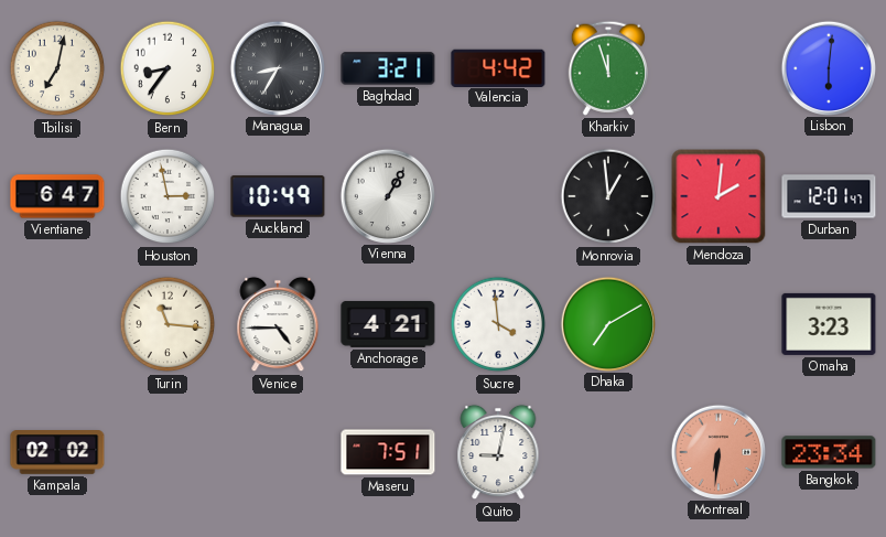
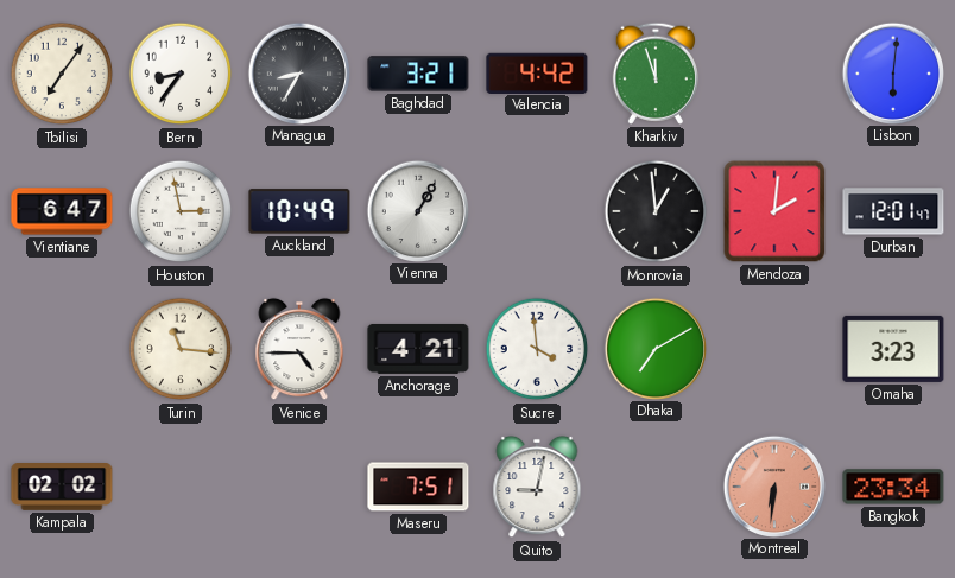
Tbilisi: 7:02 -> 7:06 (62, 74)
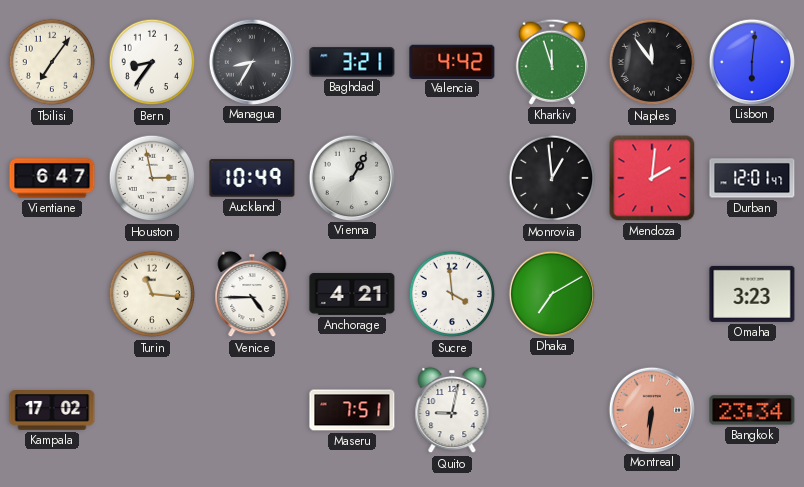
Naples: none -> 11:54 (652, 62)
Kampala: 02:02 -> 17:02 (52, 411)
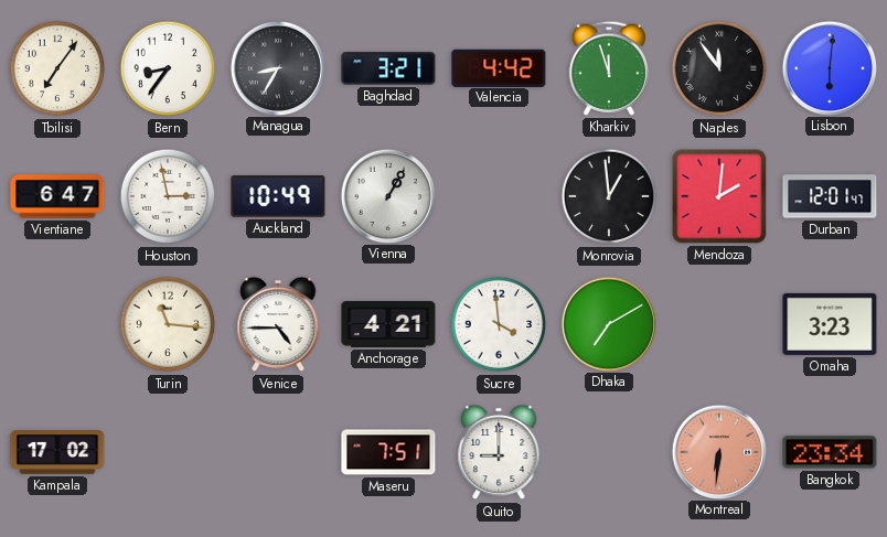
Quito: 9:02 -> 9:00 (499, 452)
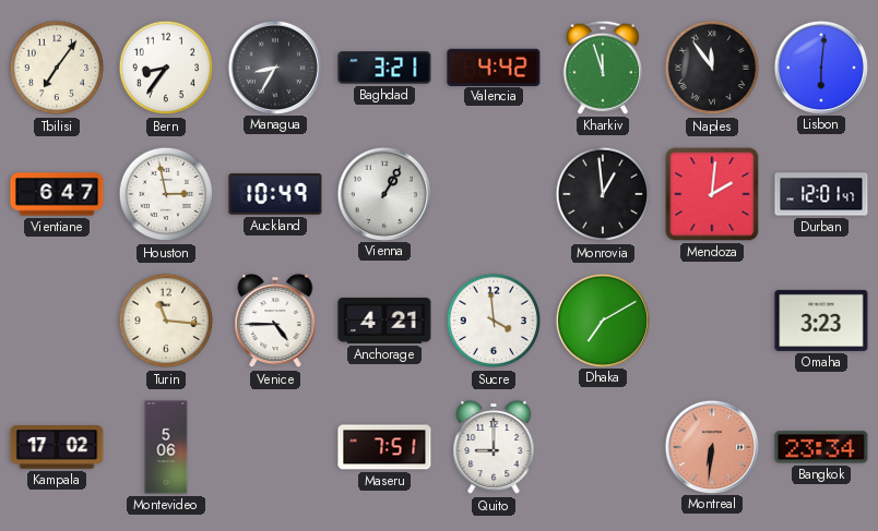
Montevideo: none -> 5:06 (166, 447)
